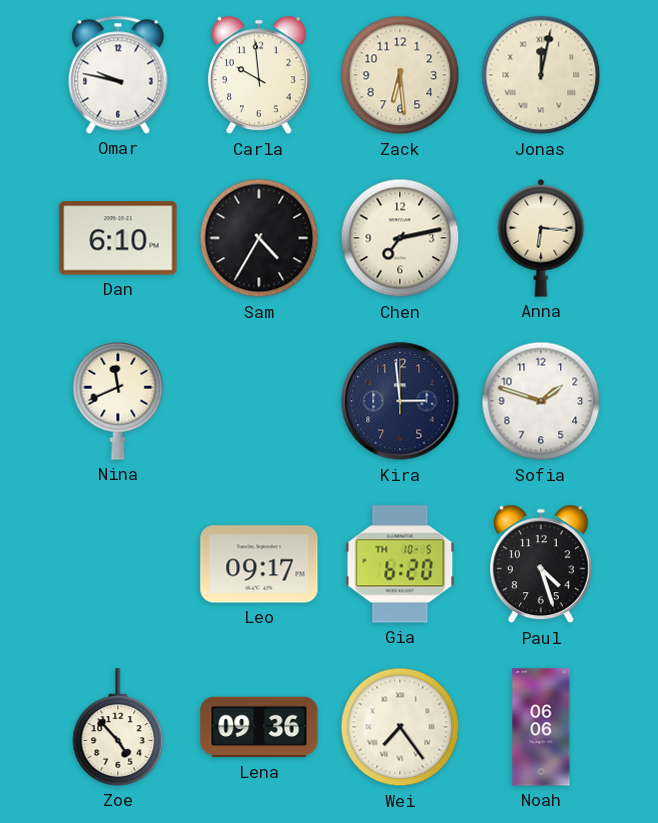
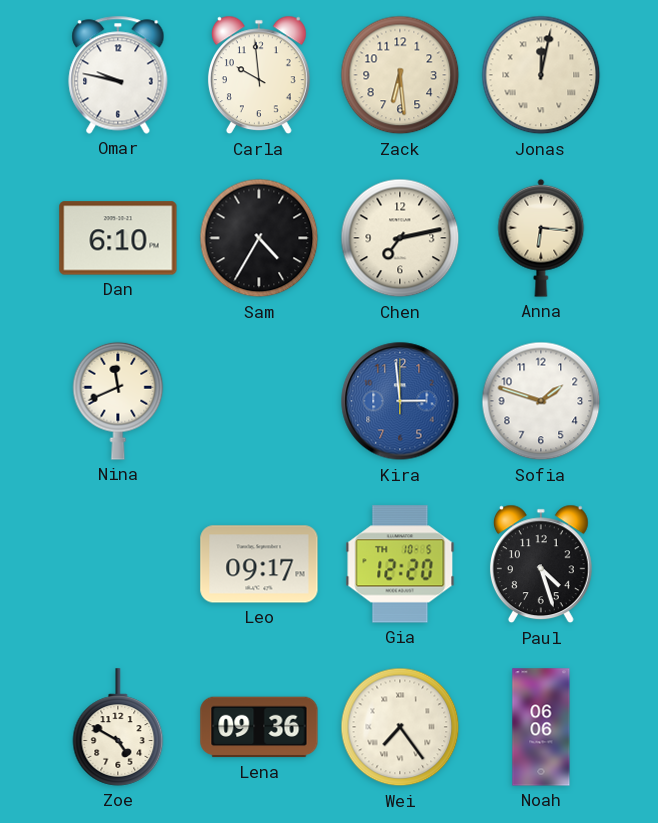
Kira dial: navy -> blue (400, 401)
Gia: 6:20 -> 12:20 (400, 564)
Zoe: 4:53 -> 4:50 (118, 727)
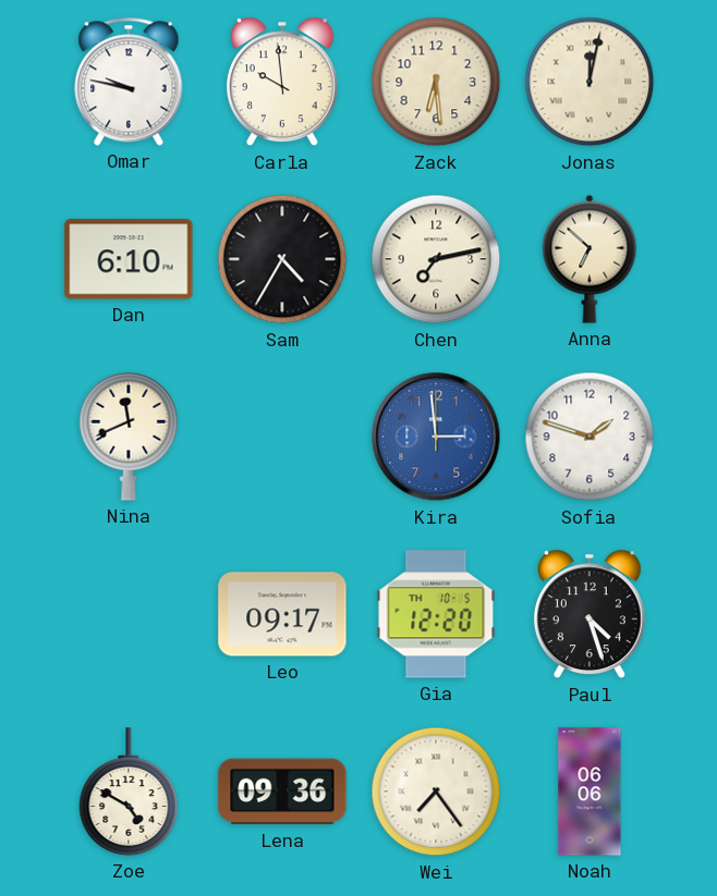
Anna: 6:16 -> 6:52 (590, 259)
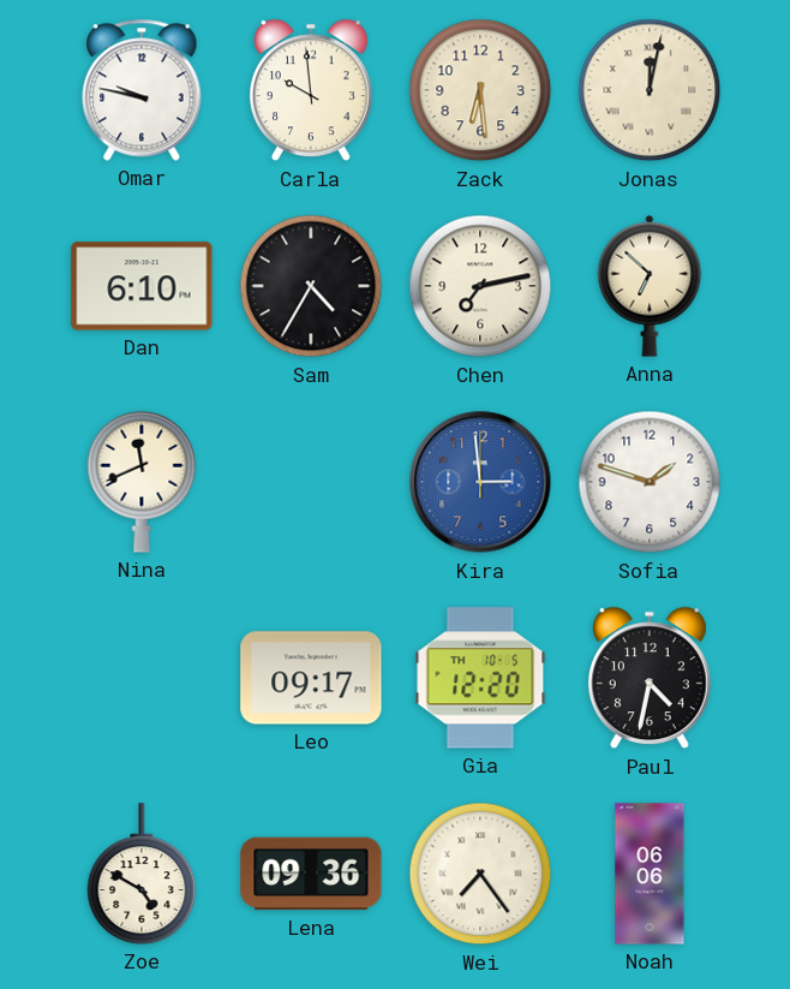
Paul: 4:27 -> 4:32 (650, 678)
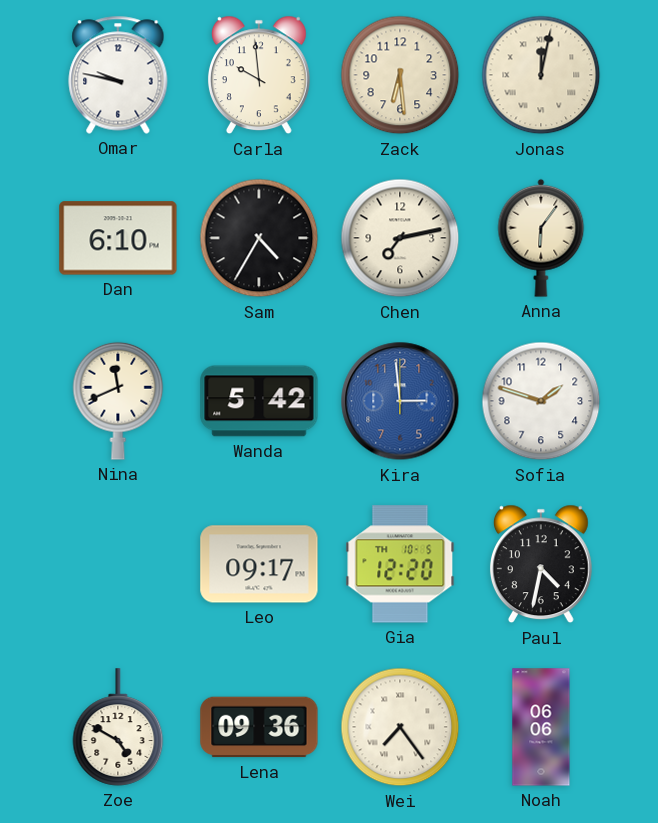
Anna: 6:52 -> 6:06 (541, 238)
Wanda: none -> 5:42 (259, 401)
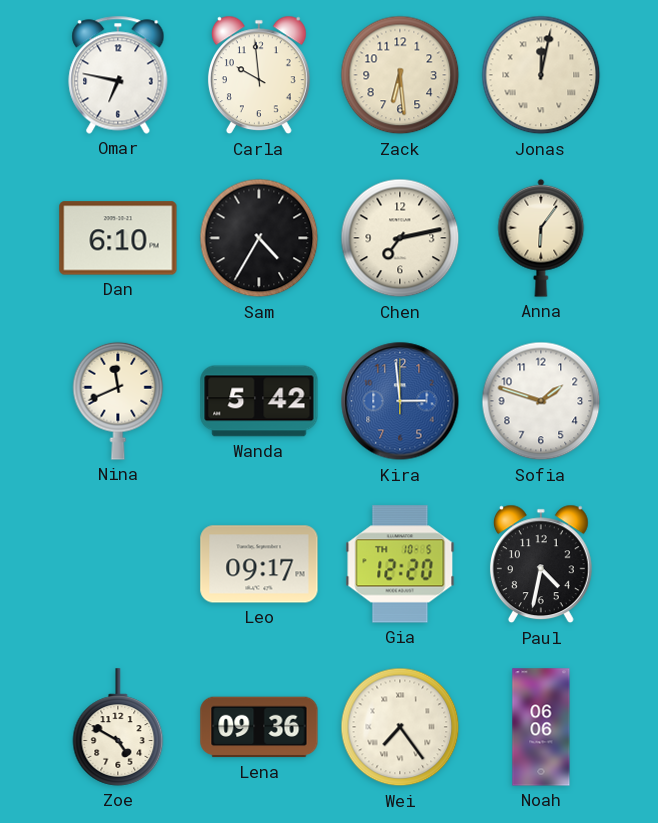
Omar: 9:47 -> 6:47 (118, 75)
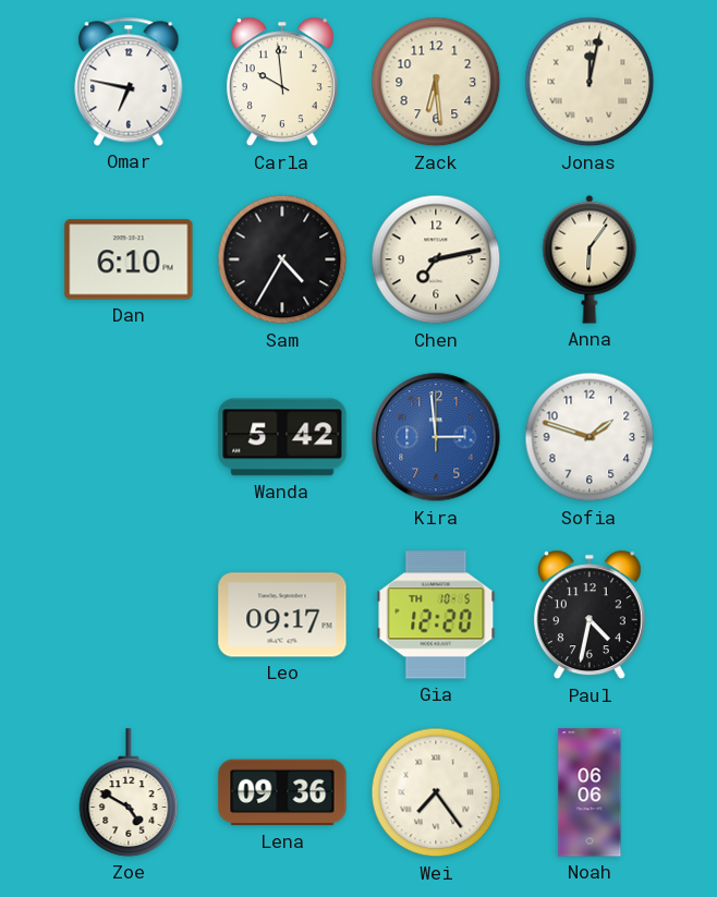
Nina: 11:41 -> none (118, 401)
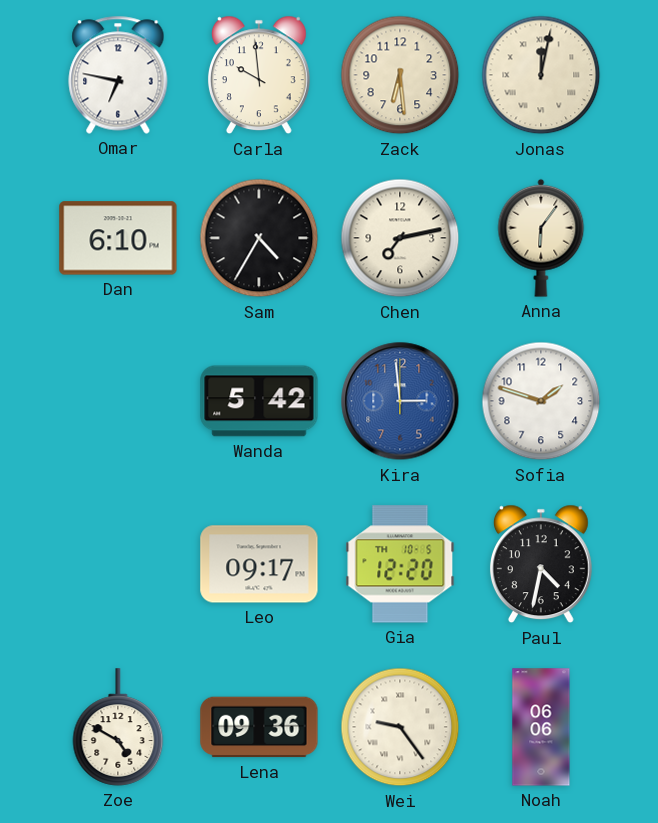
Wei: 7:24 -> 9:24 (400, 727)
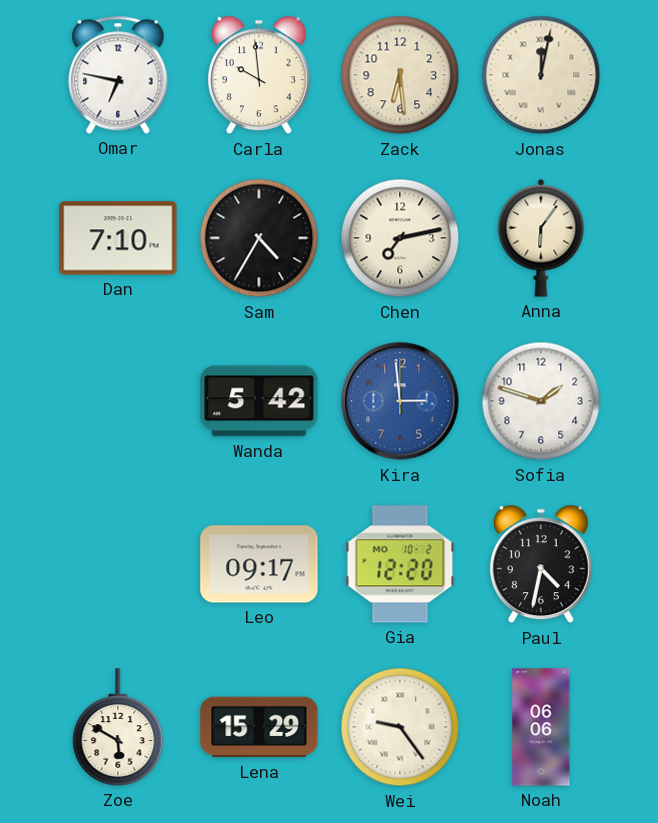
Dan: 6:10 -> 7:10 (118, 238)
Gia date: TH 10-5 -> MO 10-2 (400, 564)
Zoe: 4:50 -> 5:50 (118, 727)
Lena: 09:36 -> 15:29 (259, 727)
